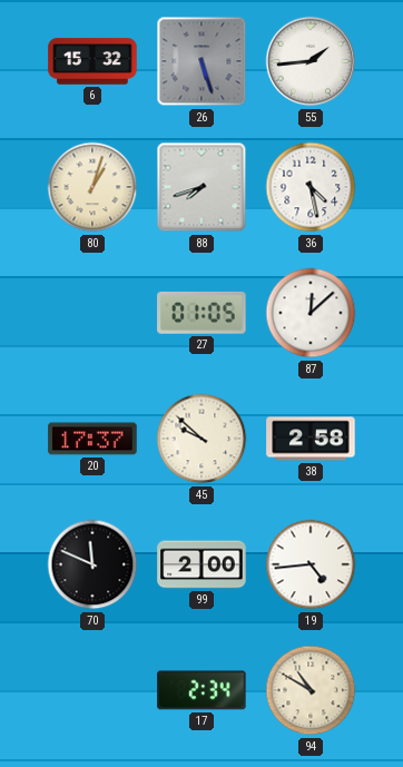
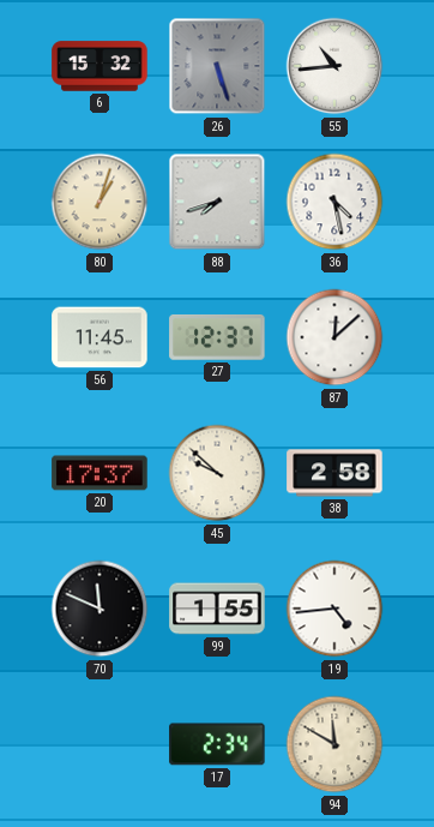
55: 1:44 -> 10:44 (334, 66)
56: none -> 11:45 (100, 337)
27: 01:05 -> 12:37 (217, 337)
99: 2:00 -> 1:55 (217, 609)
94: 10:50 -> 11:50 (334, 744)
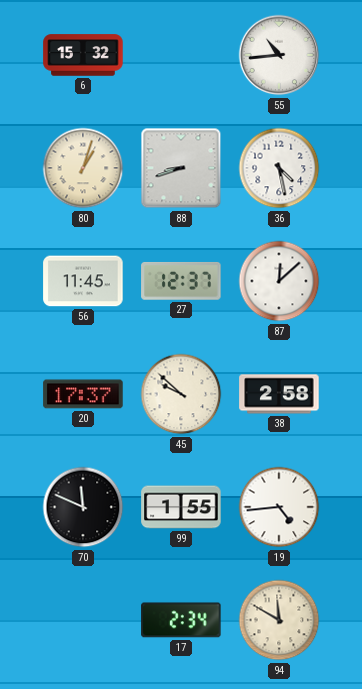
26: 5:27 -> none (217, 66)
88: 7:42 -> 8:42 (181, 168)
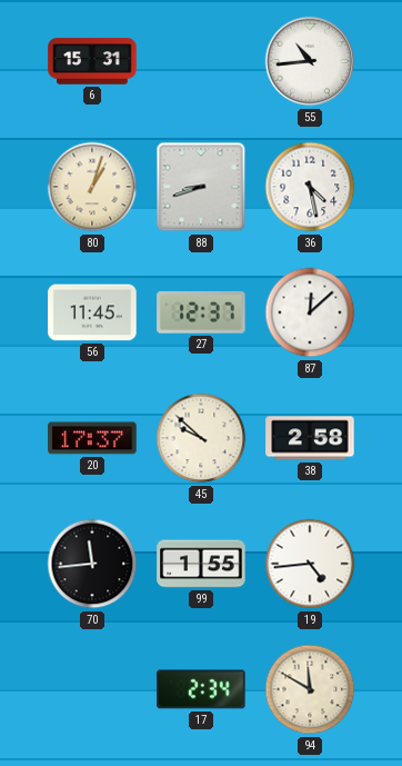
6: 15:32 -> 15:31 (92, 61)
70: 11:49 -> 11:44 (92, 564)
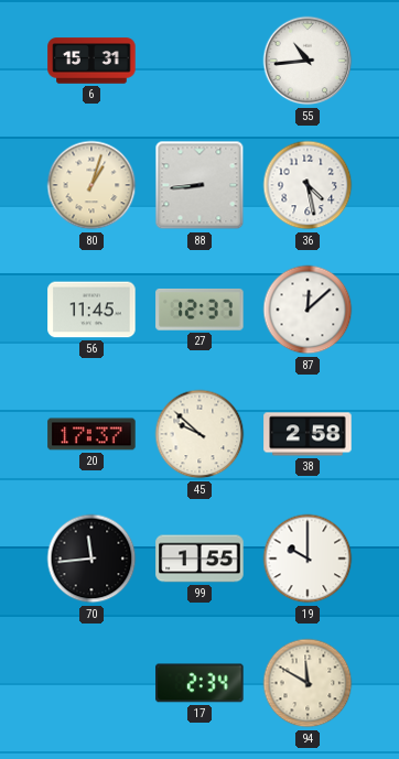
88: 8:42 -> 8:44 (199, 185)
19: 4:44 -> 10:00 (308, 559)
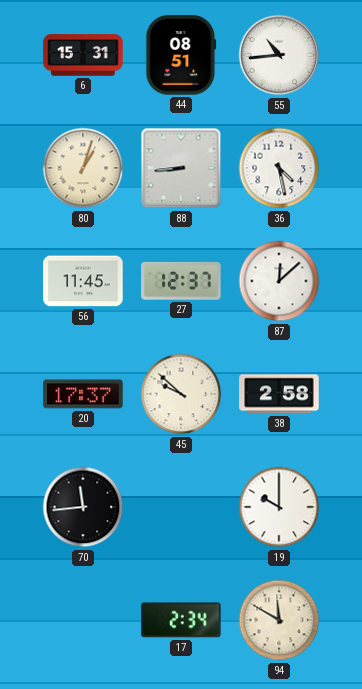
44: none -> 08:51 (181, 55)
99: 1:55 -> none (199, 559)
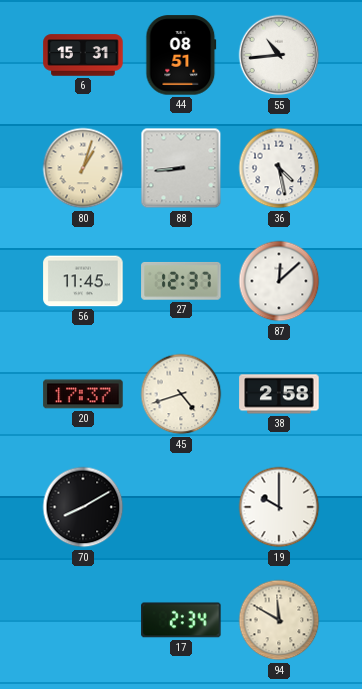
45: 9:52 -> 4:42 (181, 394)
70: 11:44 -> 8:10 (83, 507)
